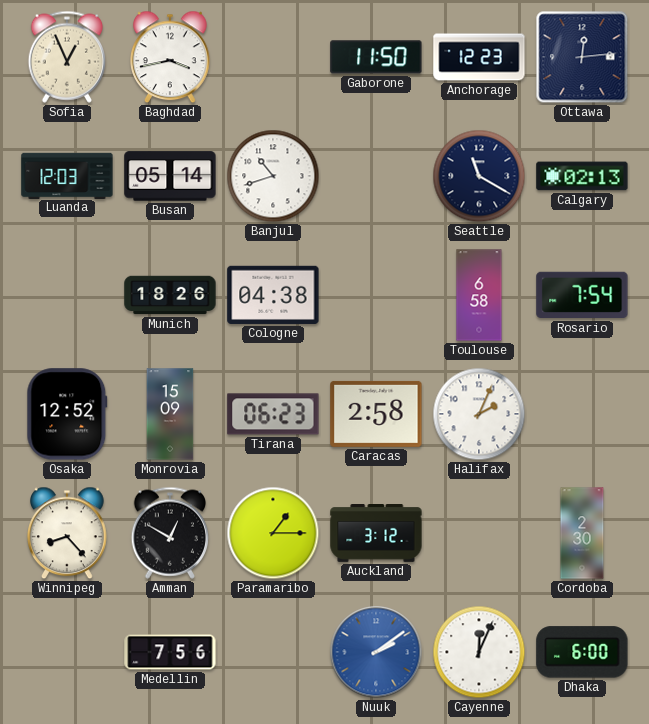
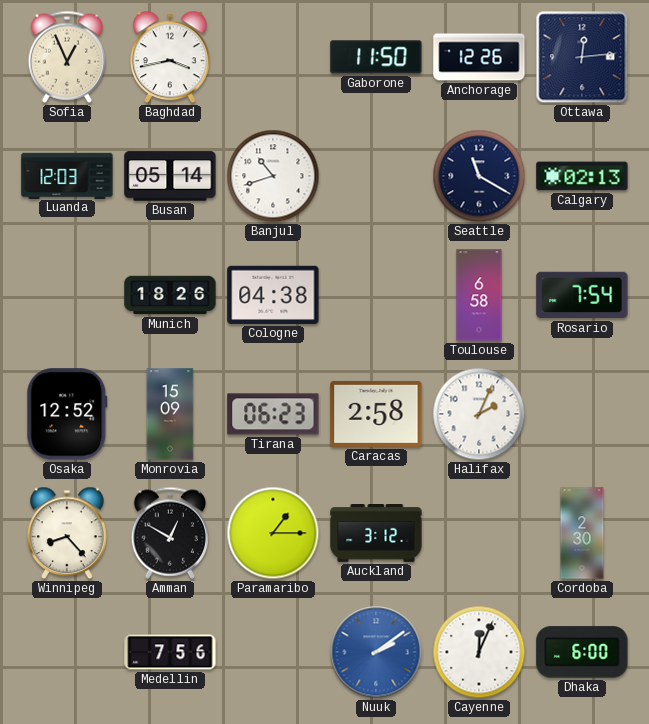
Anchorage: 12:23 -> 12:26 (479, 57)
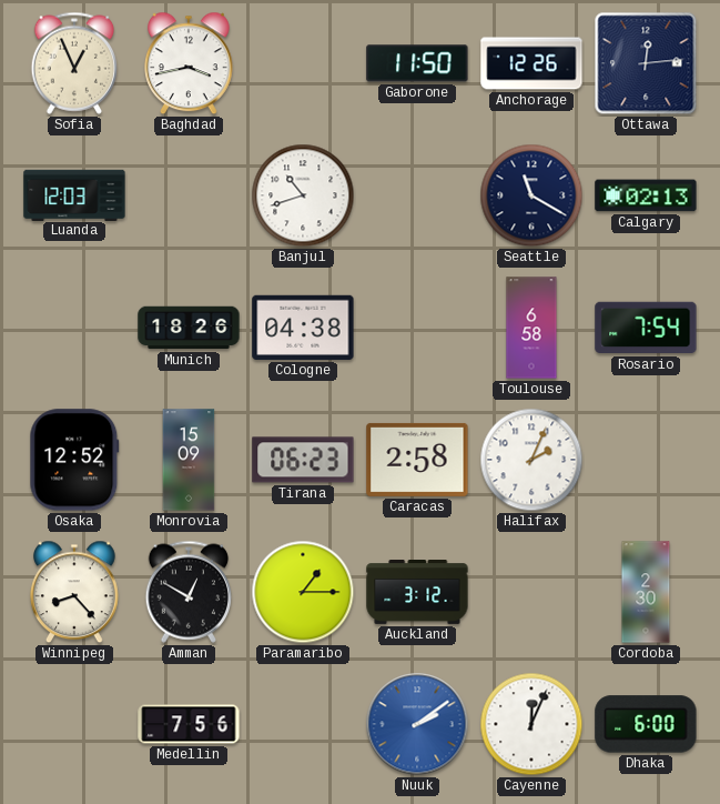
Busan: 05:14 -> none (170, 176)
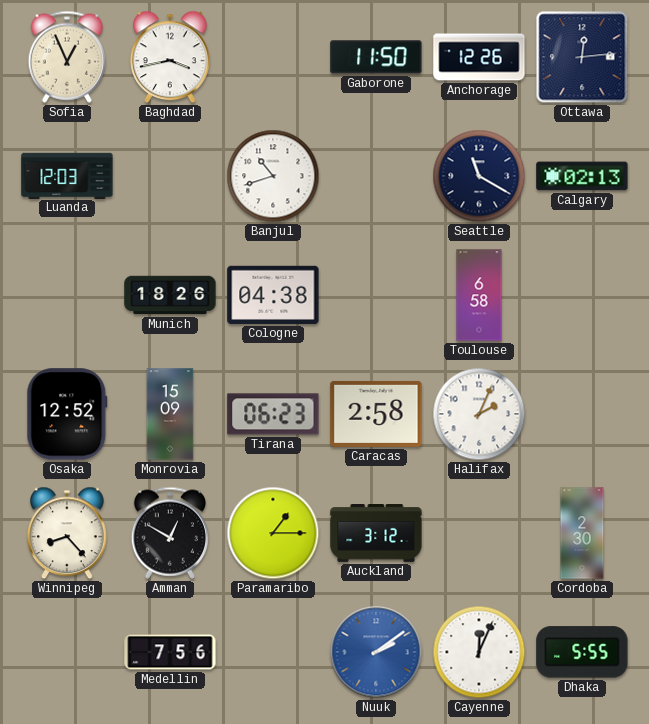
Rosario: 7:54 -> none (646, 328)
Dhaka: 6:00 -> 5:55 (582, 652)
